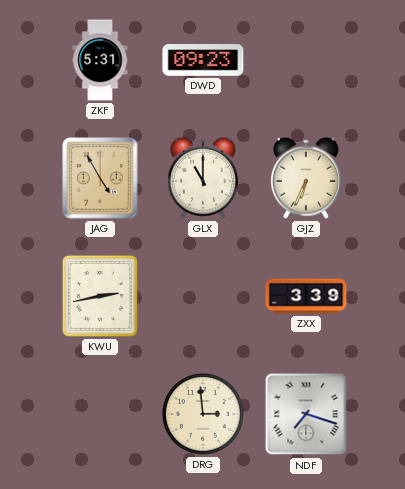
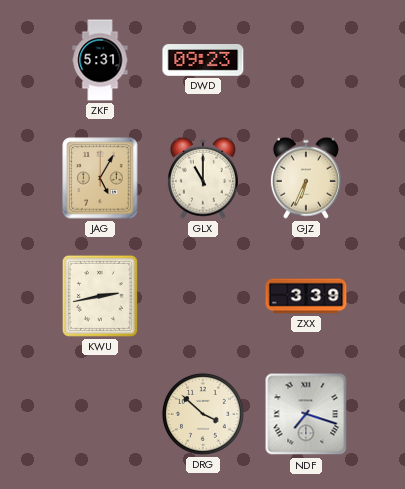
JAG: 4:55 -> 5:05 (100, 178)
DRG: 2:59 -> 3:52 (203, 414)
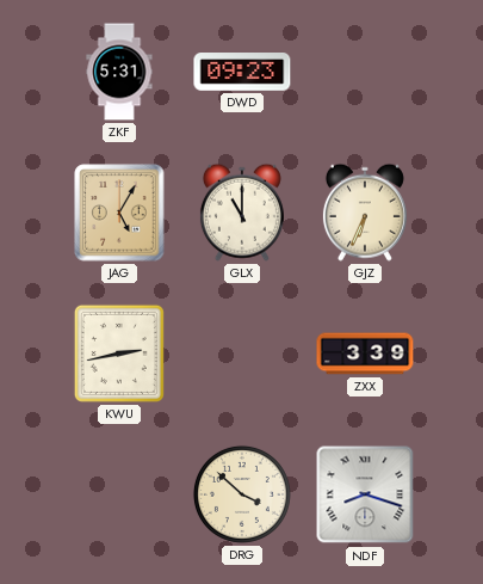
NDF: 7:18 -> 8:18 (365, 494)
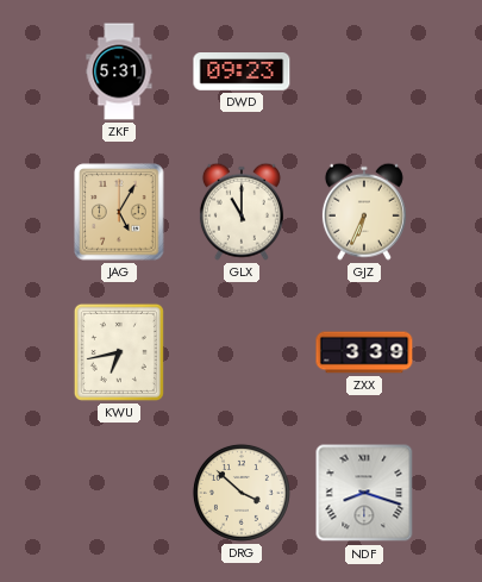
KWU: 2:43 -> 6:43 (119, 352)
